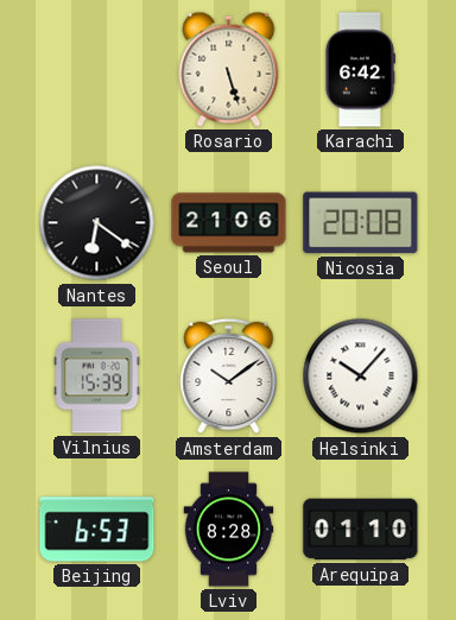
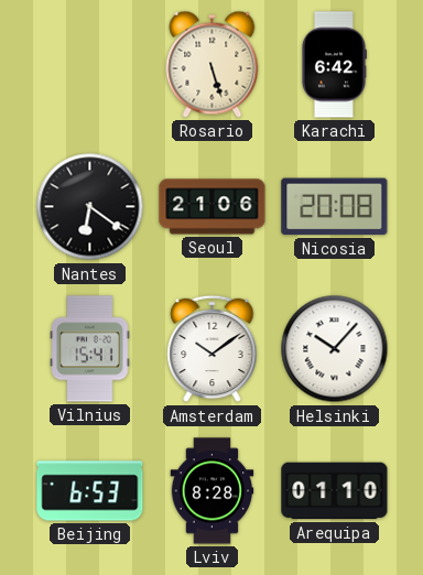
Vilnius: 15:39 -> 15:41 (90, 349)
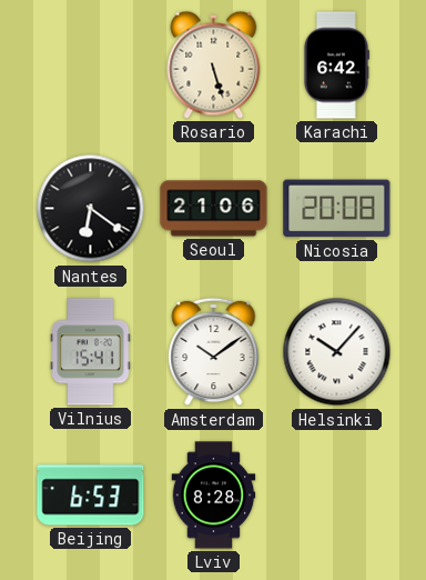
Arequipa: 01:10 -> none (335, 491)
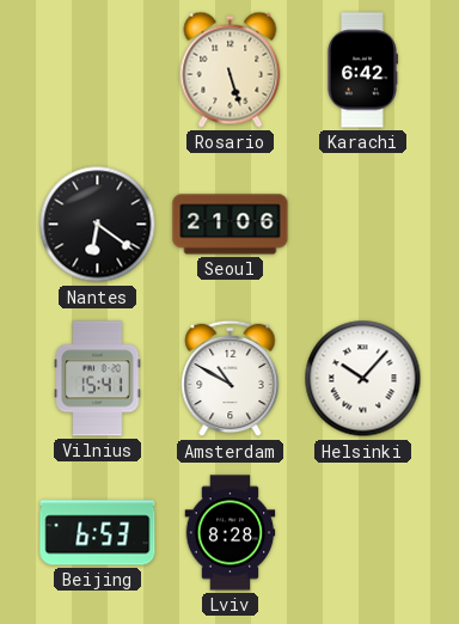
Nicosia: 20:08 -> none (337, 209)
Amsterdam: 10:09 -> 10:50 (231, 379)
